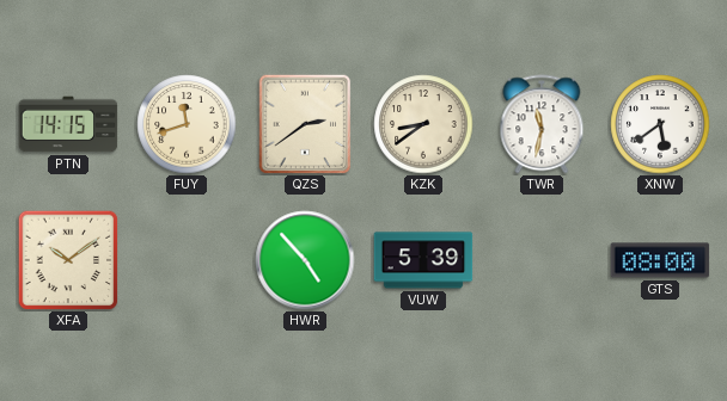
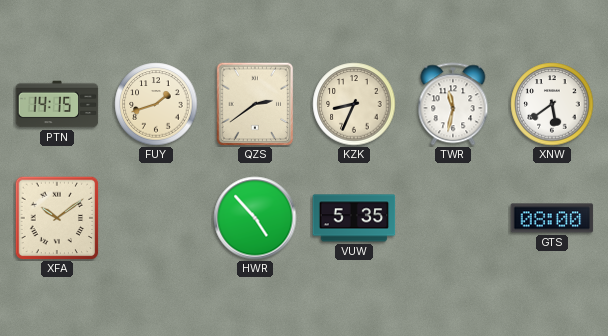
FUY: 11:42 -> 1:42 (156, 104)
KZK: 8:39 -> 8:34 (354, 104)
VUW: 5:39 -> 5:35 (354, 218)
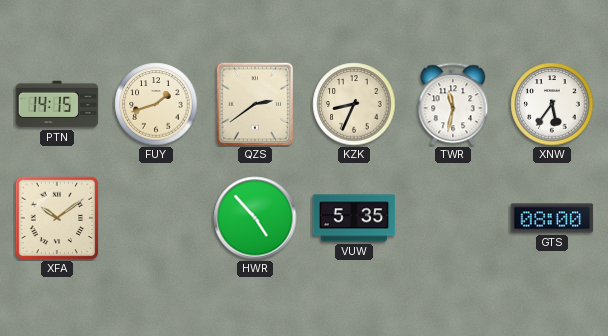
XNW: 5:39 -> 5:36 (552, 104)
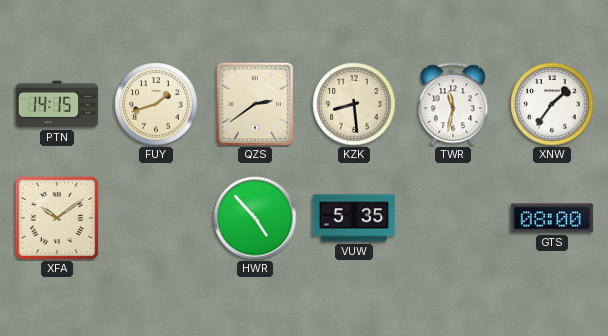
KZK: 8:34 -> 8:29 (354, 104)
XNW: 5:36 -> 1:36 (552, 104)
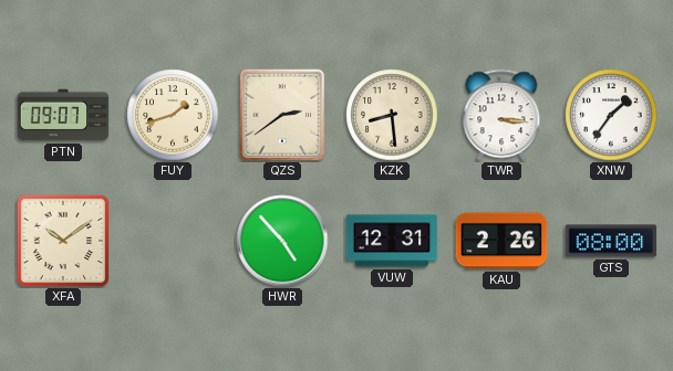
PTN: 14:15 -> 09:07 (63, 115)
TWR: 11:32 -> 3:16 (501, 115)
VUW: 5:35 -> 12:31 (392, 241)
KAU: none -> 2:26 (501, 241)
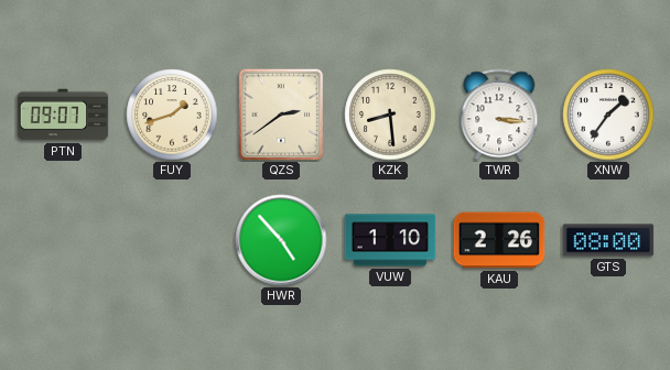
XFA: 10:09 -> none (63, 241)
VUW: 12:31 -> 1:10 (390, 240)
